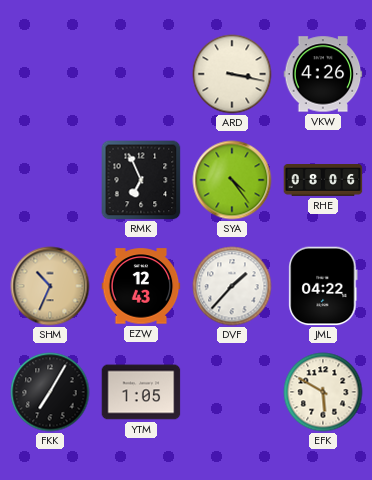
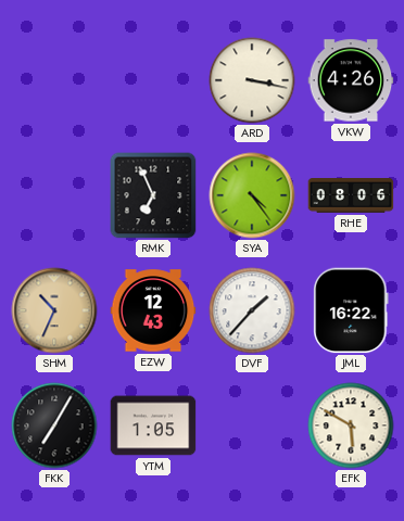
JML: 04:22 -> 16:22 (351, 310)
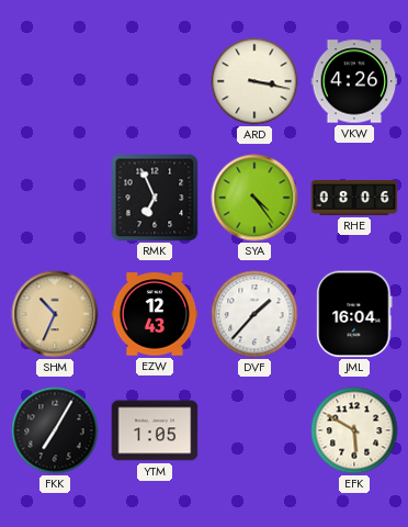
JML: 16:22 -> 16:04 (354, 314)
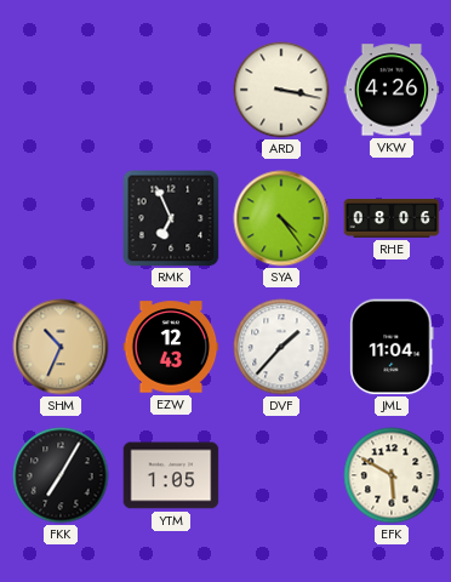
JML: 16:04 -> 11:04 (392, 347)
